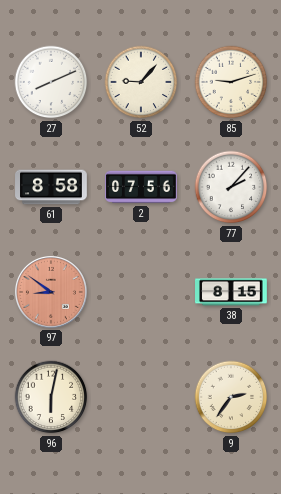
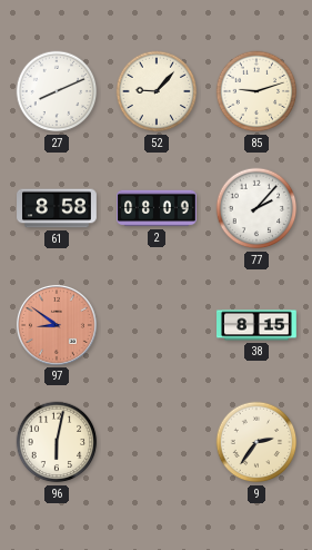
2: 07:56 -> 08:09 (157, 208)
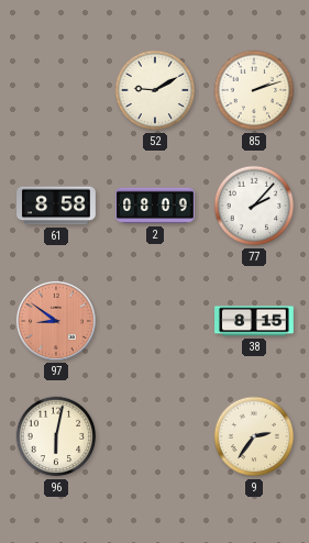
27: 8:11 -> none (57, 91)
52: 9:07 -> 9:10 (155, 90)
85: 9:12 -> 2:12 (254, 90)
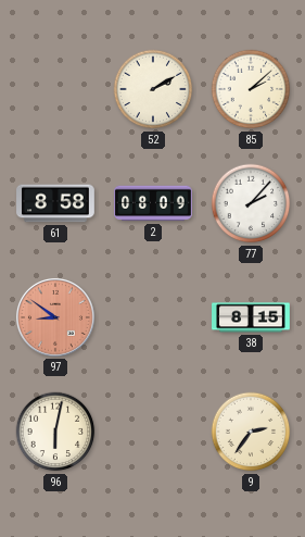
52: 9:10 -> 2:10 (153, 89)
85: 2:12 -> 2:08 (251, 89)
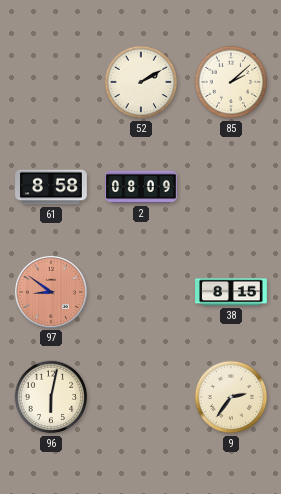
77: 2:07 -> none (251, 203)
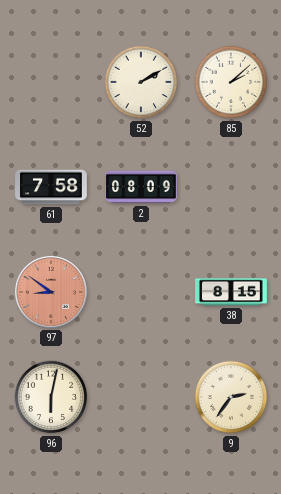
61: 8:58 -> 7:58 (51, 187)
